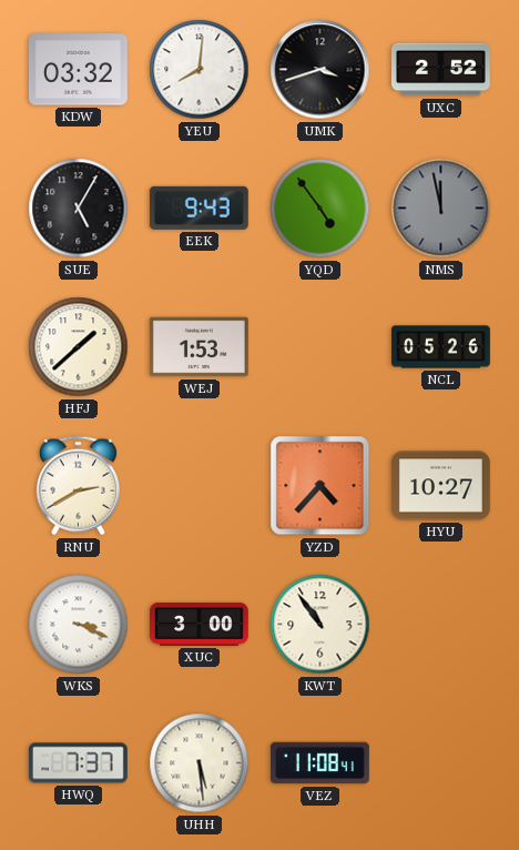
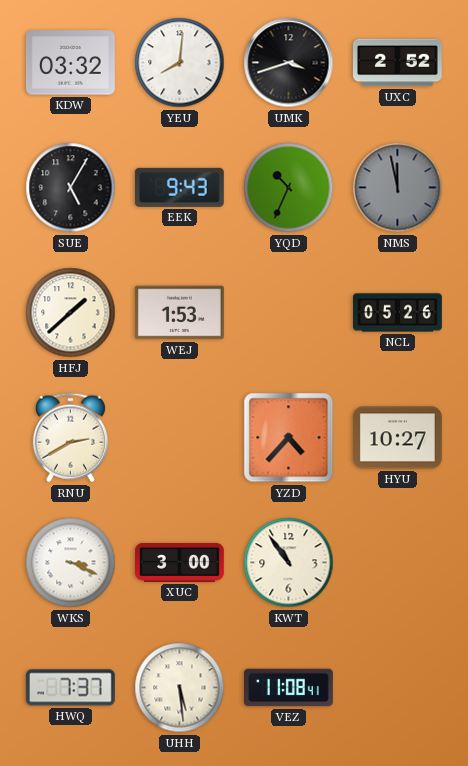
YQD: 4:54 -> 10:34 (289, 188)
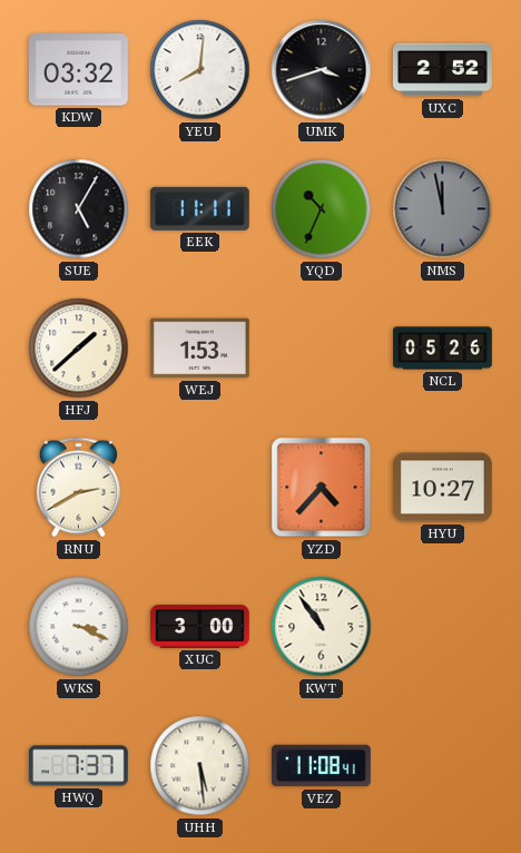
EEK: 9:43 -> 11:11 (199, 208)
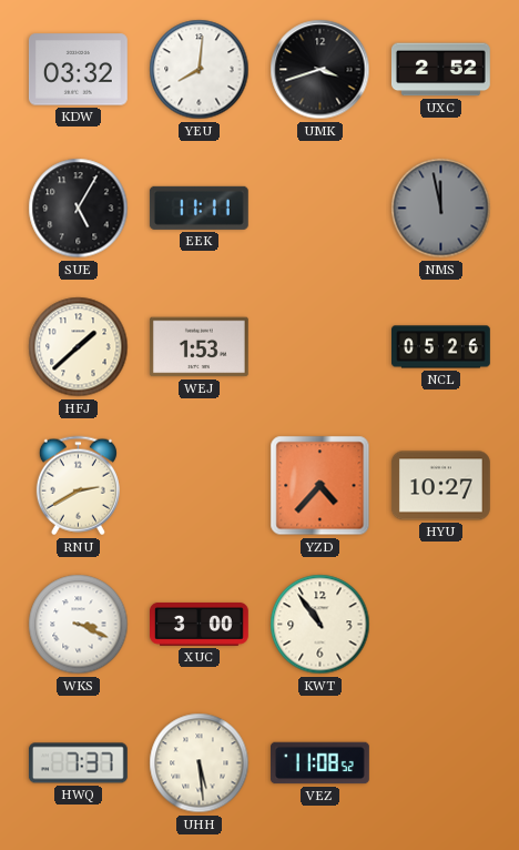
YQD: 10:34 -> none (322, 209)
VEZ: 11:08:41 -> 11:08:52 (320, 763)
